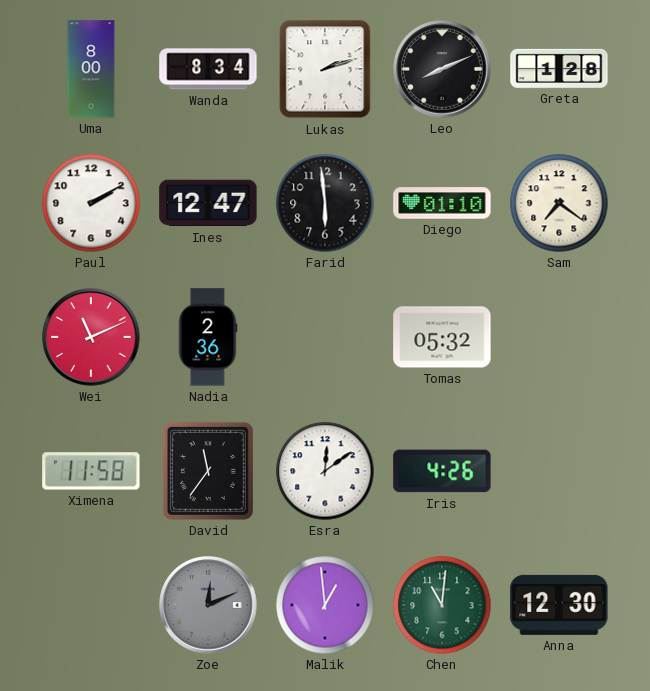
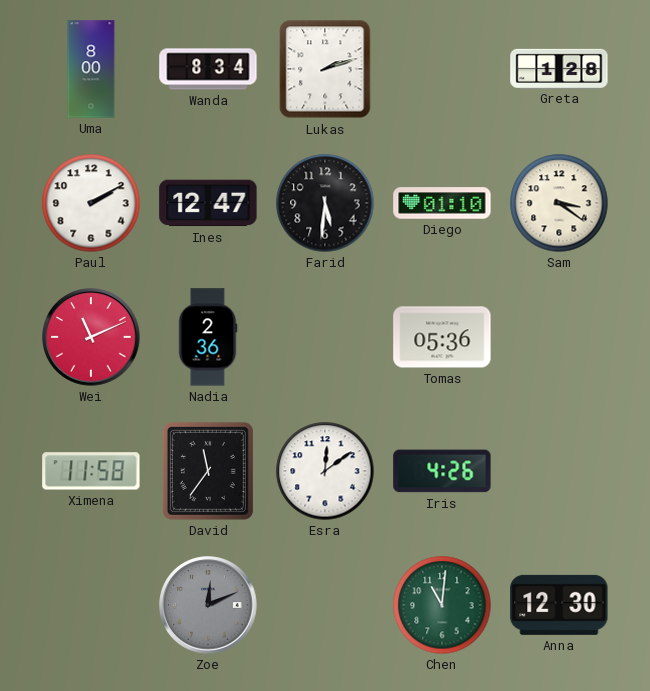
Leo: 8:11 -> none (442, 69)
Farid: 5:59 -> 5:31 (325, 203)
Sam: 7:21 -> 3:21 (559, 203)
Tomas: 05:32 -> 05:36 (442, 337)
Malik: 12:59 -> none (325, 605)
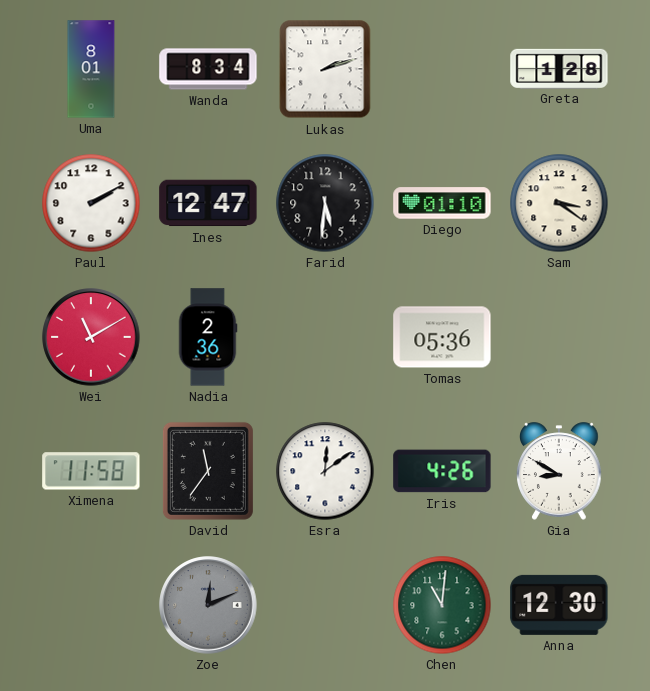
Uma: 8:00 -> 8:01 (91, 69)
Wei: 11:11 -> 11:10 (91, 337)
Gia: none -> 8:50 (559, 471)
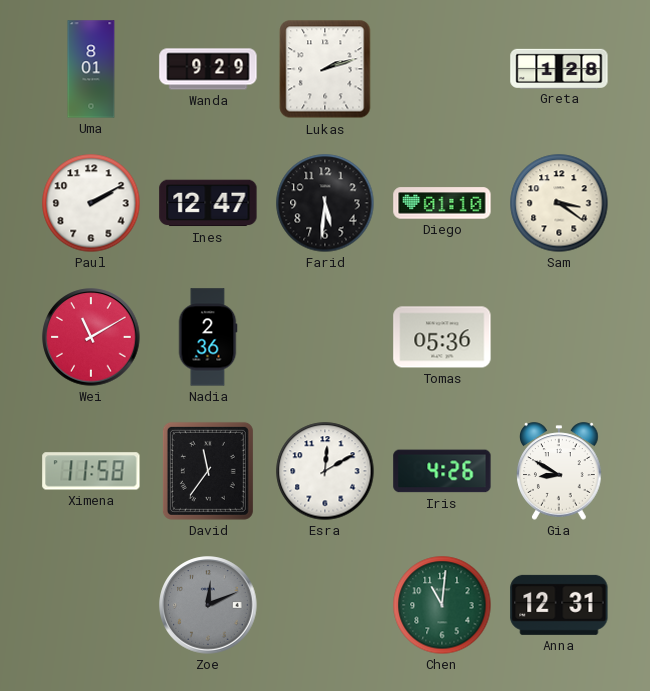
Wanda: 8:34 -> 9:29 (208, 69)
Esra: 12:09 -> 12:10 (325, 471)
Anna: 12:30 -> 12:31 (559, 605)
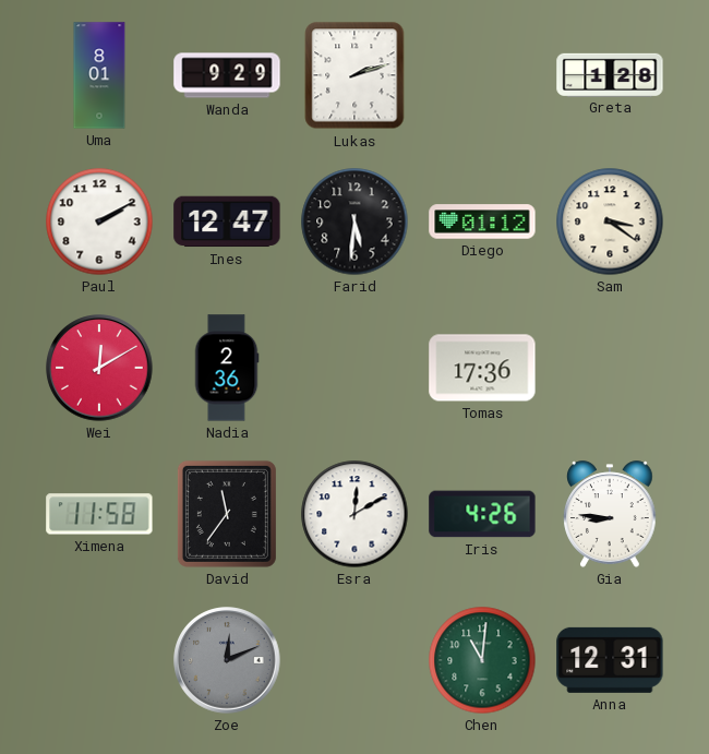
Diego: 01:10 -> 01:12 (482, 222)
Wei: 11:10 -> 12:10 (99, 368)
Tomas: 05:36 -> 17:36 (482, 368)
Gia: 8:50 -> 8:46 (610, 514)
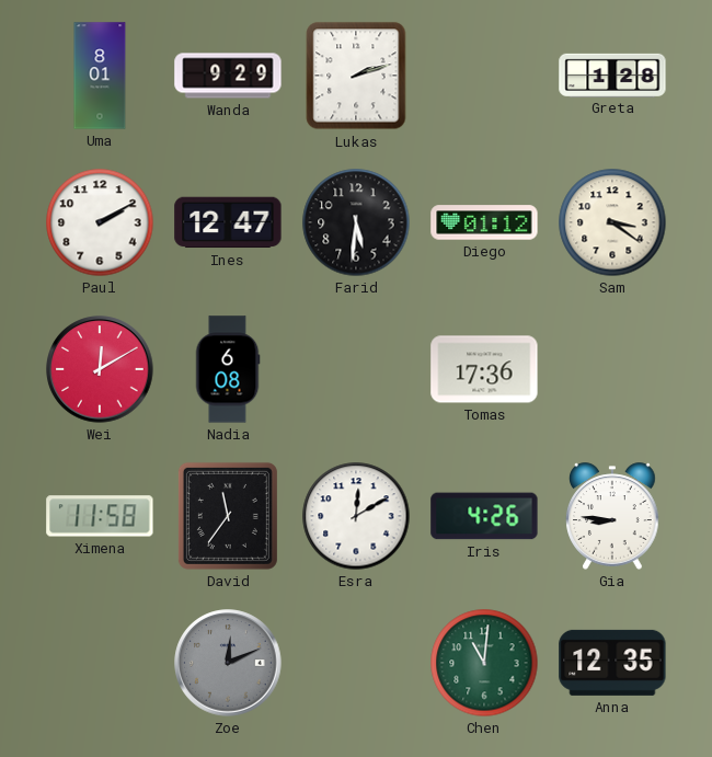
Nadia: 2:36 -> 6:08 (228, 369)
Anna: 12:31 -> 12:35 (612, 663)
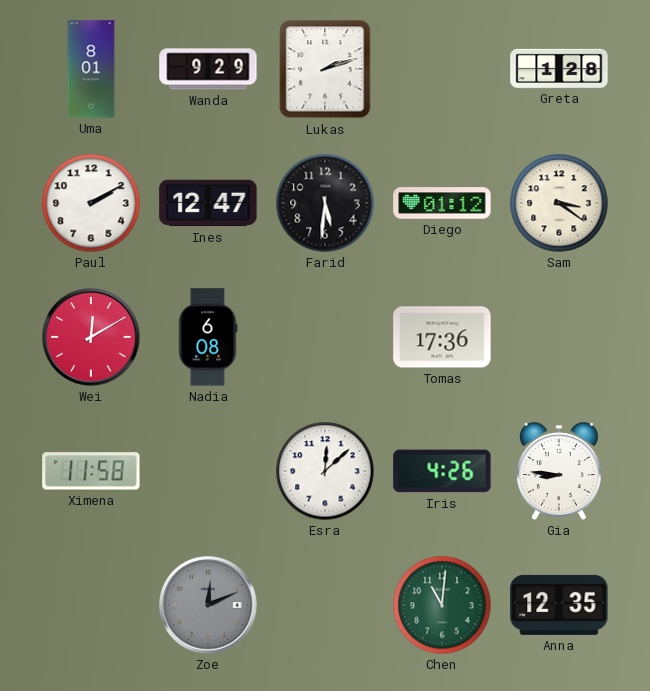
David: 11:36 -> none (228, 516)
Esra: 12:10 -> 12:08 (325, 471)
